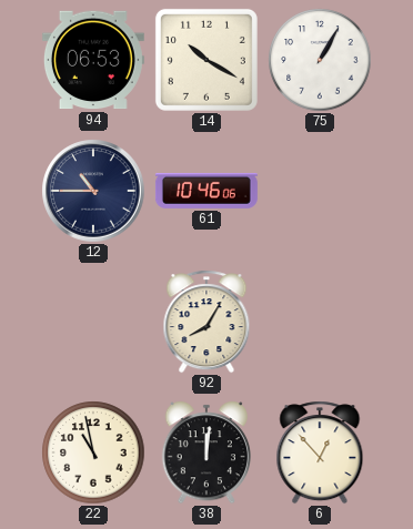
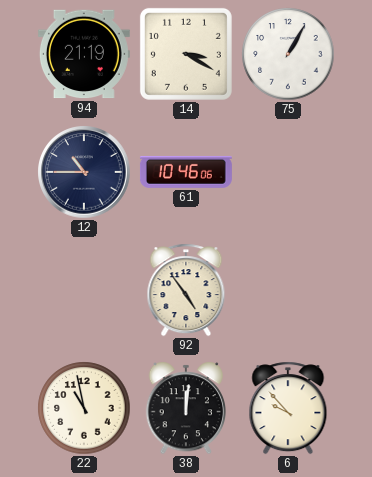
94: 06:53 -> 21:19 (84, 54)
14: 10:20 -> 3:20 (186, 54)
92: 8:05 -> 4:54 (186, 290)
6: 12:53 -> 9:53 (288, 408)
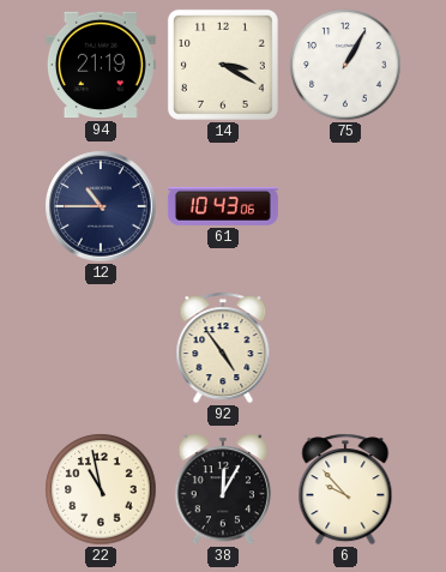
61: 10:46 -> 10:43 (223, 206)
38: 12:01 -> 12:05 (222, 489)
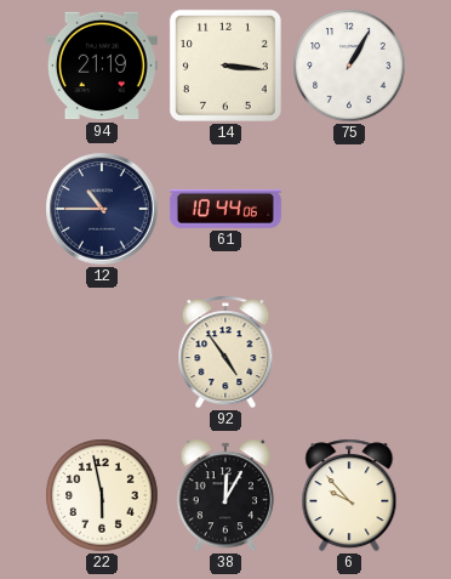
14: 3:20 -> 3:16 (225, 66)
61: 10:43 -> 10:44 (225, 209)
22: 10:58 -> 5:58 (102, 495)
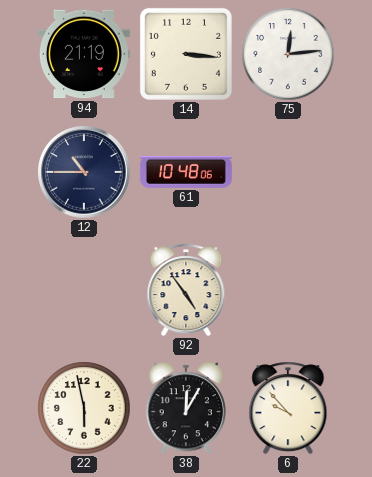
75: 1:05 -> 12:14 (288, 54)
61: 10:44 -> 10:48 (186, 172)
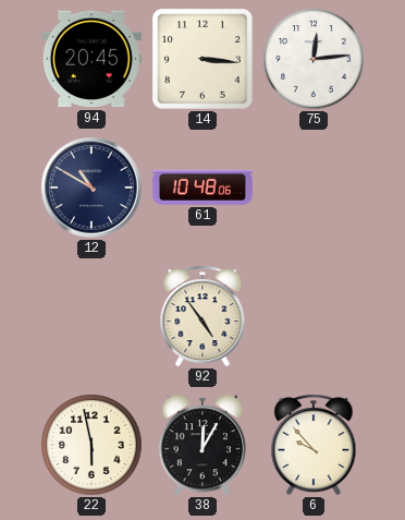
94: 21:19 -> 20:45 (91, 59)
12: 10:45 -> 10:50 (91, 188)
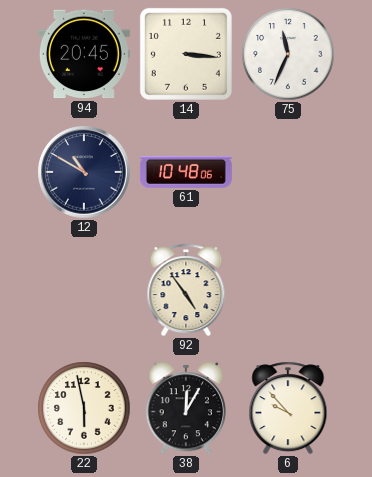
75: 12:14 -> 11:34 (288, 54)
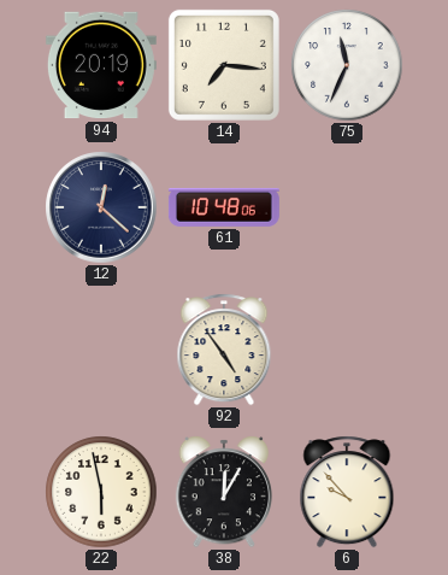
94: 20:45 -> 20:19 (101, 65)
14: 3:16 -> 7:16 (224, 65)
12: 10:50 -> 12:22 (101, 207)
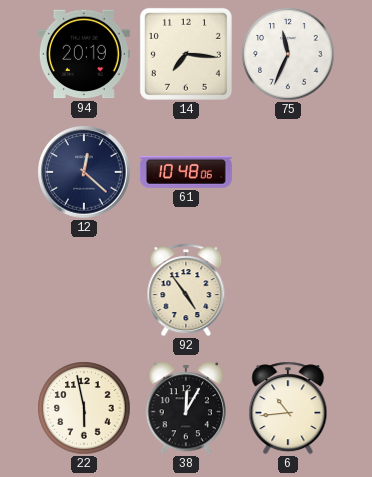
6: 9:53 -> 10:44 (288, 408)
